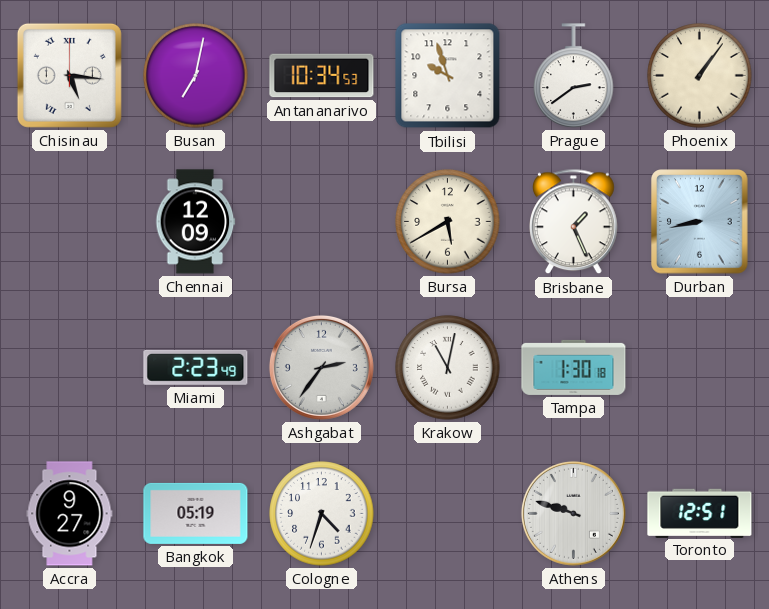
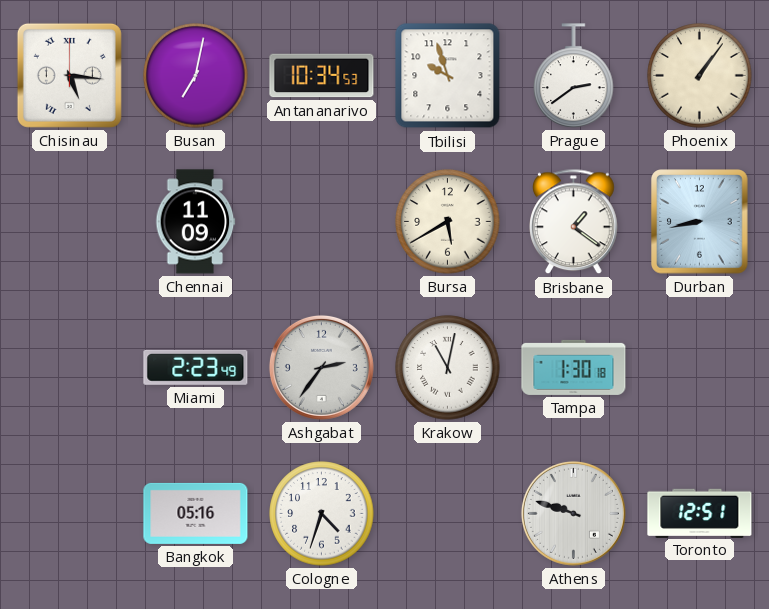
Chennai: 12:09 -> 11:09 (196, 222)
Brisbane: 1:26 -> 1:21 (574, 222)
Accra: 9:27 -> none (70, 514)
Bangkok: 05:19 -> 05:16 (196, 513)
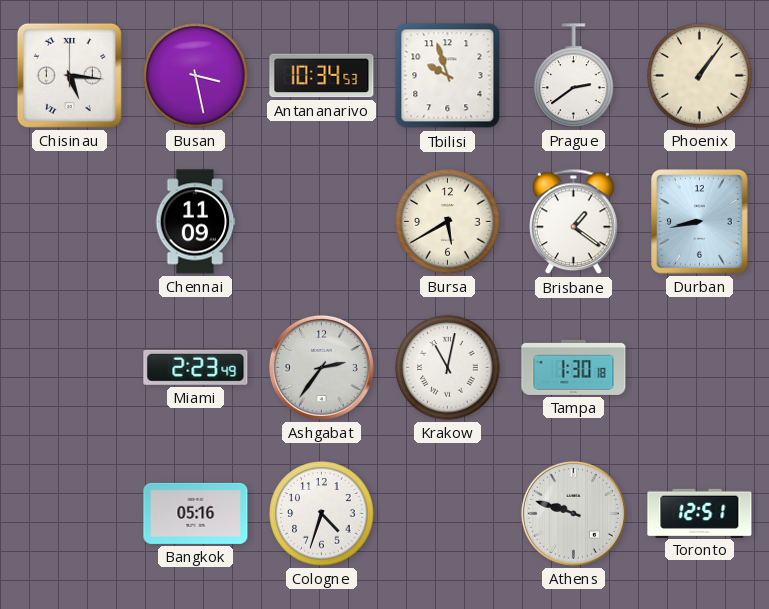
Busan: 7:02 -> 3:28 (196, 76)
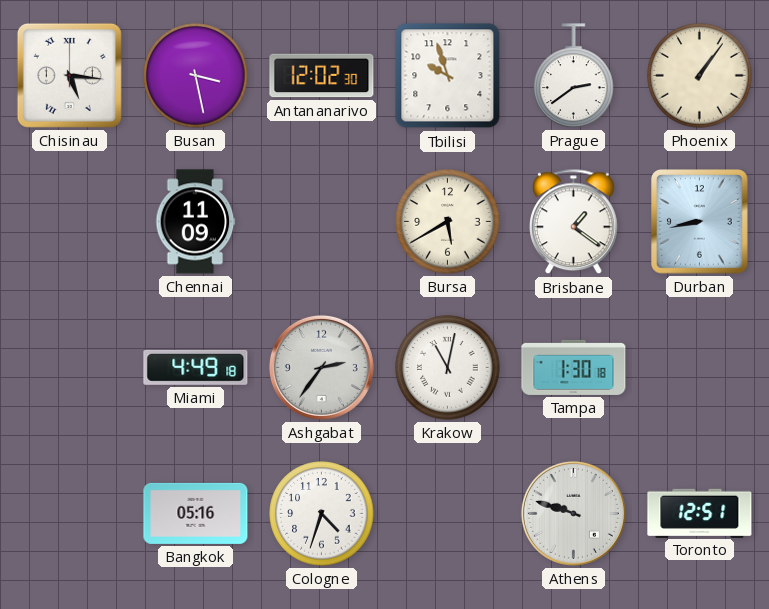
Antananarivo: 10:34 -> 12:02 (322, 76)
Miami: 2:23 -> 4:49 (196, 367)
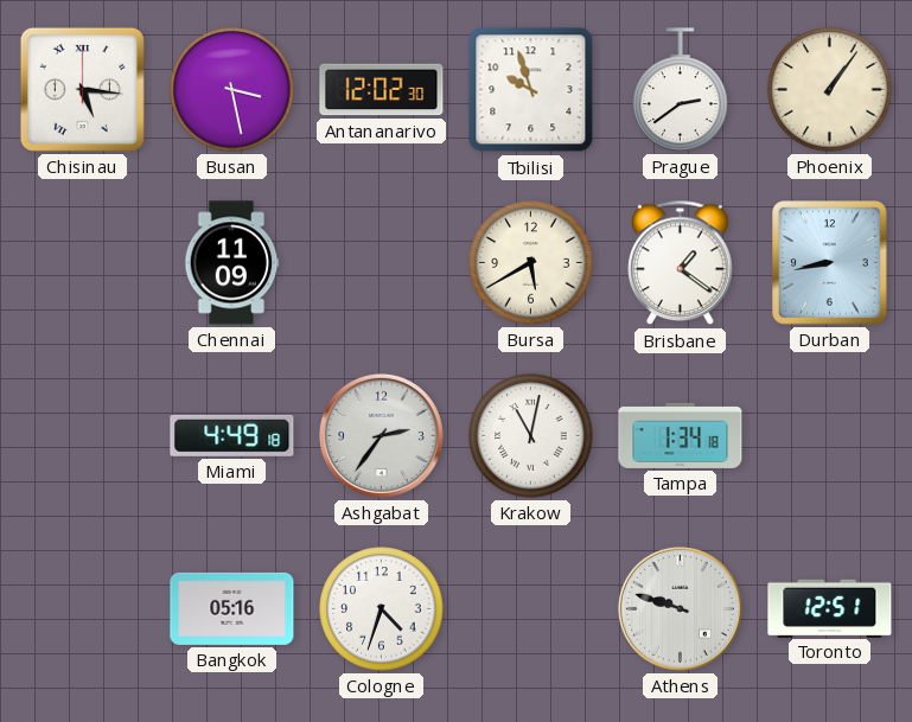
Tampa: 1:30 -> 1:34 (681, 435)
